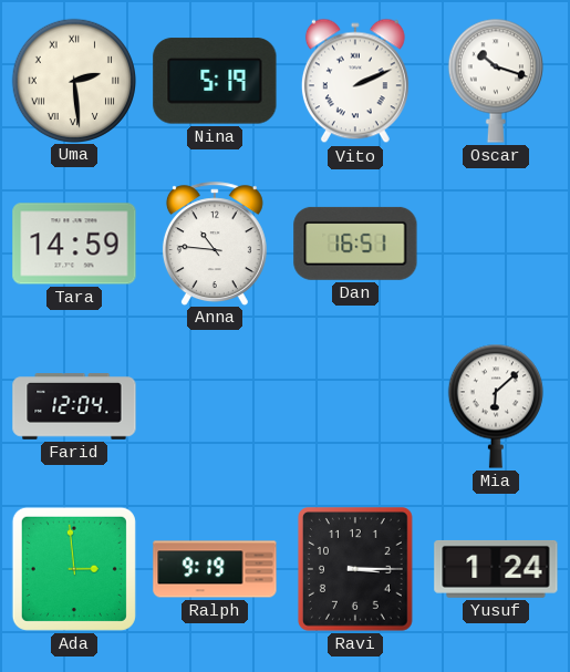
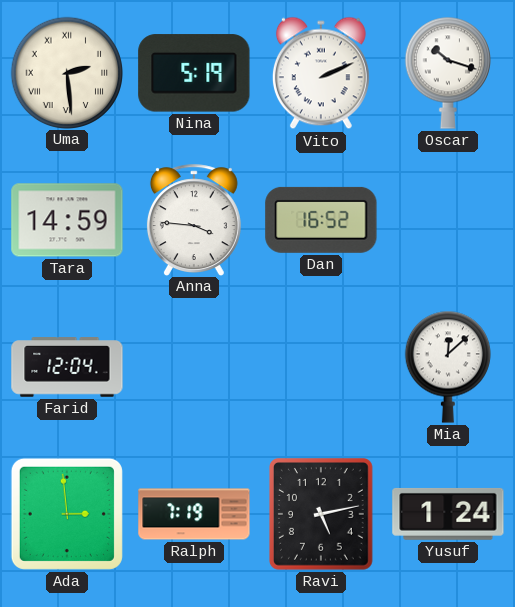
Anna: 10:46 -> 3:46 (194, 220)
Dan: 16:51 -> 16:52 (321, 220)
Mia: 6:08 -> 12:08 (448, 367)
Ralph: 9:19 -> 7:19 (194, 514)
Ravi: 3:15 -> 5:13 (322, 515)
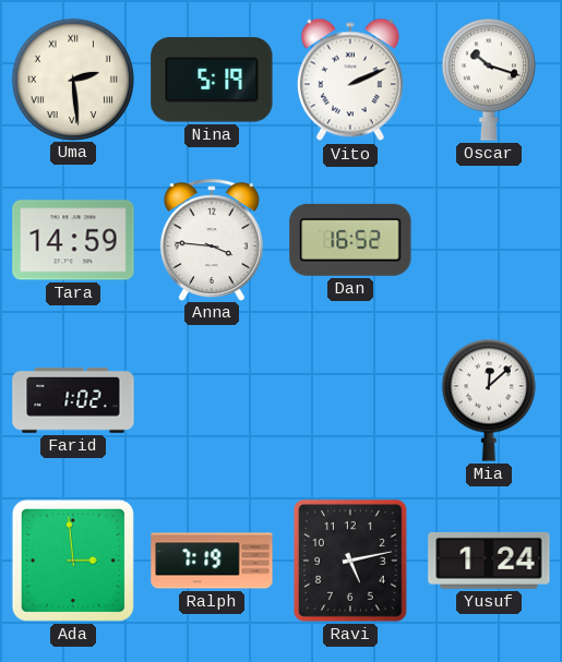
Farid: 12:04 -> 1:02 (73, 400)
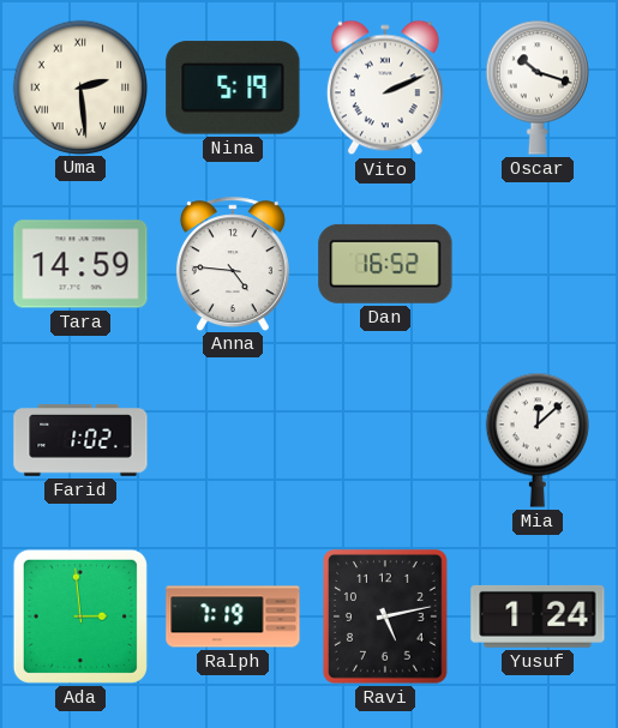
Anna: 3:46 -> 4:46 (233, 264)
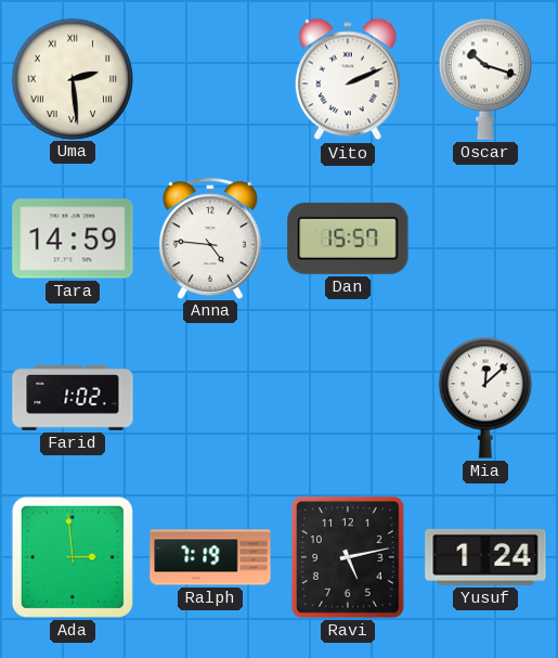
Nina: 5:19 -> none (233, 88)
Dan: 16:52 -> 15:57 (348, 238)
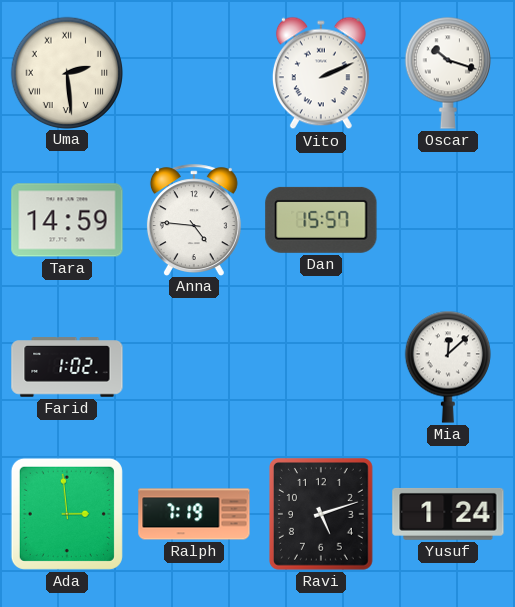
Ravi: 5:13 -> 5:12 (322, 515)
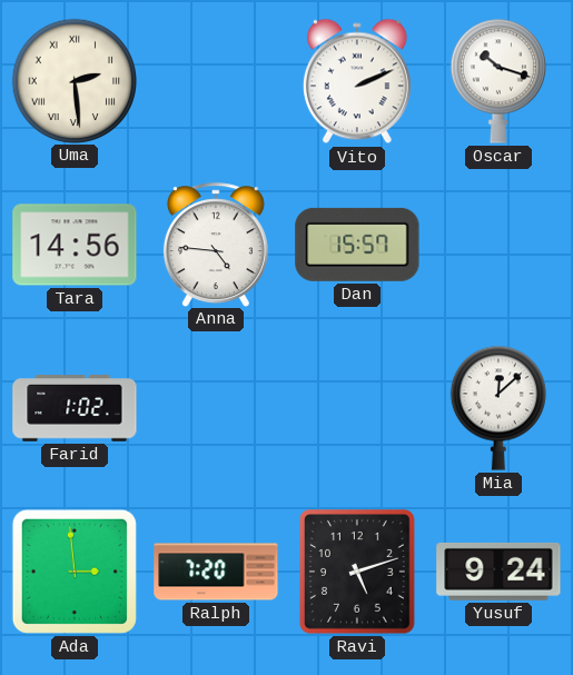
Tara: 14:59 -> 14:56 (75, 245)
Ralph: 7:19 -> 7:20 (216, 572)
Yusuf: 1:24 -> 9:24 (498, 572)
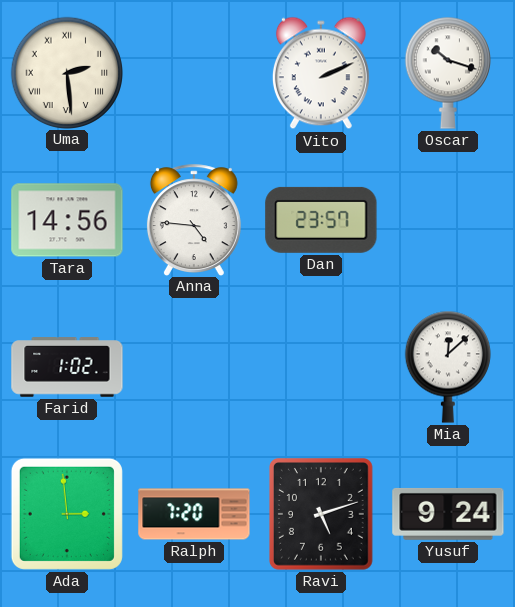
Dan: 15:57 -> 23:57 (321, 220)
